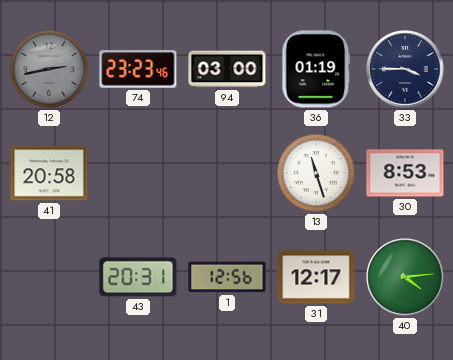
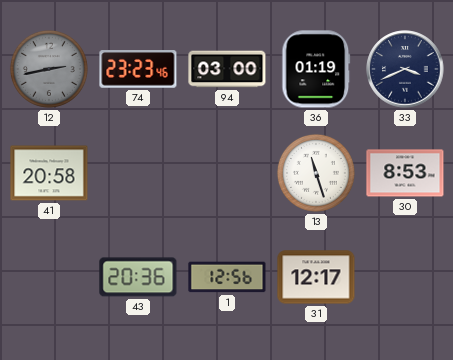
33: 3:45 -> 3:41 (405, 69)
43: 20:31 -> 20:36 (138, 277)
40: 4:14 -> none (405, 277)
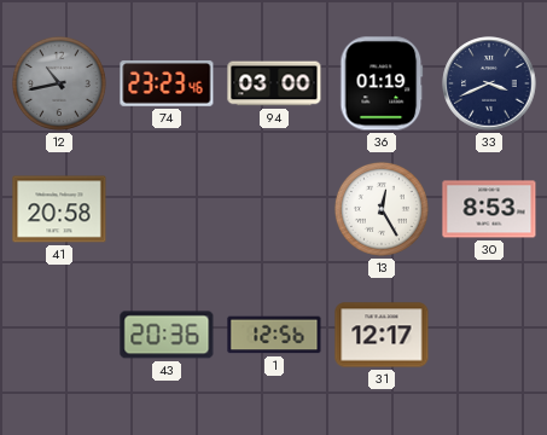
12: 2:43 -> 10:43 (59, 83)
13: 11:27 -> 12:25 (382, 209)
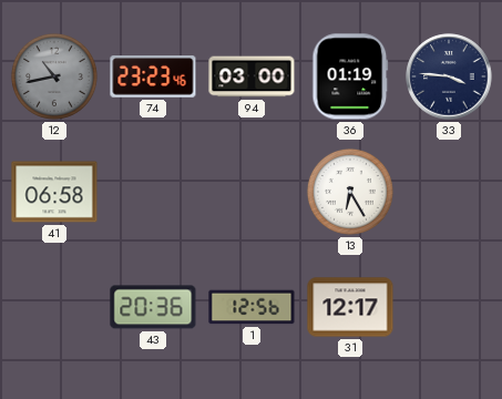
33: 3:41 -> 3:46 (449, 76)
41: 20:58 -> 06:58 (54, 192)
13: 12:25 -> 6:25 (350, 192)
30: 8:53 -> none (489, 209)
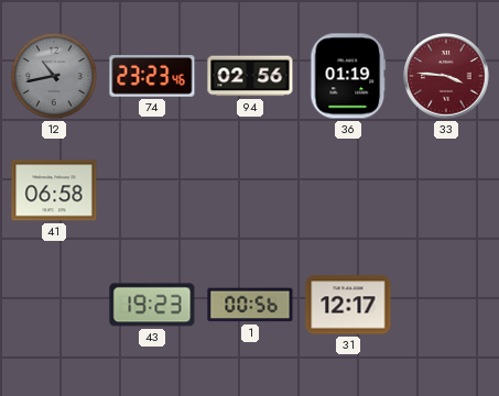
94: 03:00 -> 02:56 (250, 76)
33 dial: navy -> burgundy (446, 76)
13: 6:25 -> none (350, 192)
43: 20:36 -> 19:23 (152, 305)
1: 12:56 -> 00:56 (250, 305)
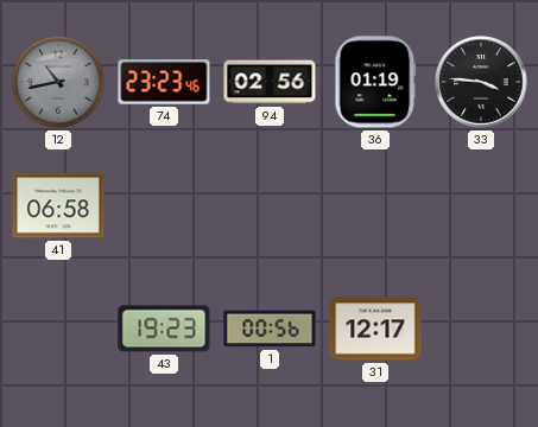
33 dial: burgundy -> black (481, 82)
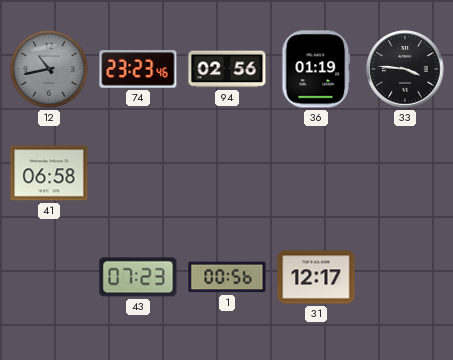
43: 19:23 -> 07:23 (138, 277)
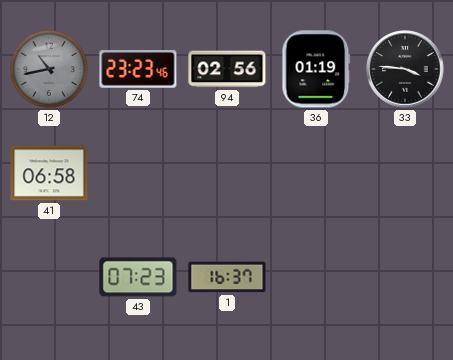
1: 00:56 -> 16:37 (227, 277)
31: 12:17 -> none (316, 277)
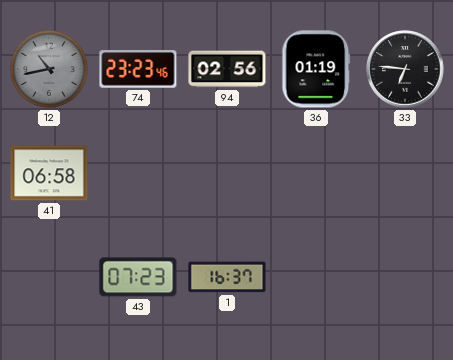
33: 3:46 -> 6:46 (405, 69)
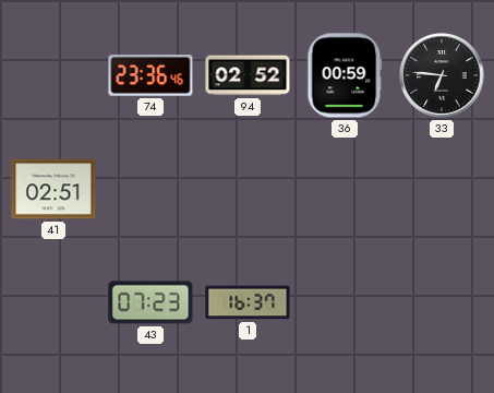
12: 10:43 -> none (49, 69)
74: 23:23 -> 23:36 (150, 75)
94: 02:56 -> 02:52 (248, 75)
36: 01:19 -> 00:59 (345, 75)
41: 06:58 -> 02:51 (53, 189)
